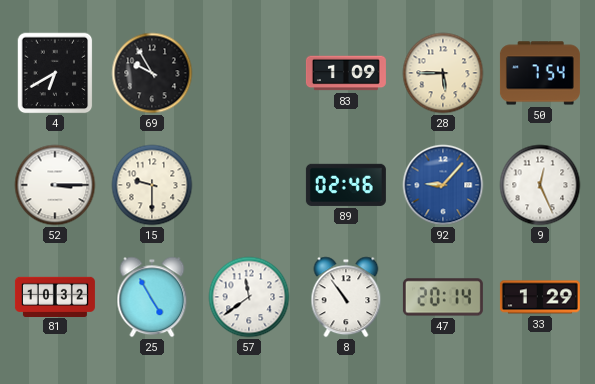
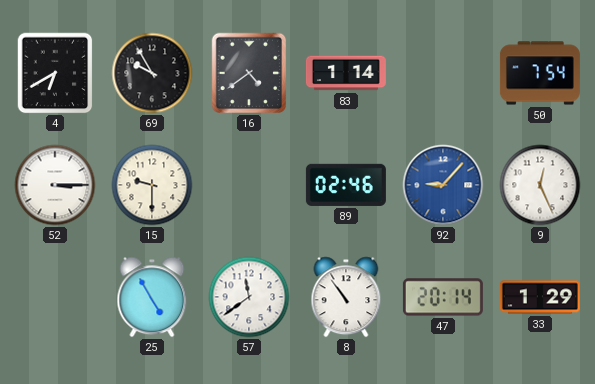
16: none -> 4:39 (249, 73)
83: 1:09 -> 1:14 (346, 73)
28: 5:45 -> none (443, 73)
81: 10:32 -> none (55, 296)
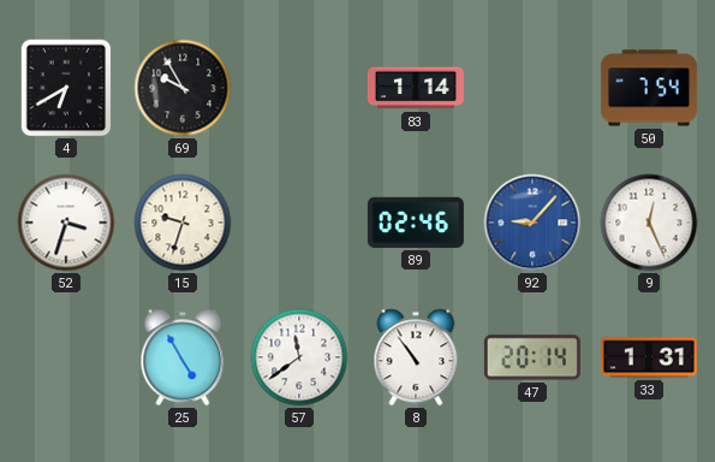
16: 4:39 -> none (249, 73)
52: 3:15 -> 3:33 (66, 223)
15: 9:30 -> 9:33 (183, 223)
33: 1:29 -> 1:31 (649, 357)
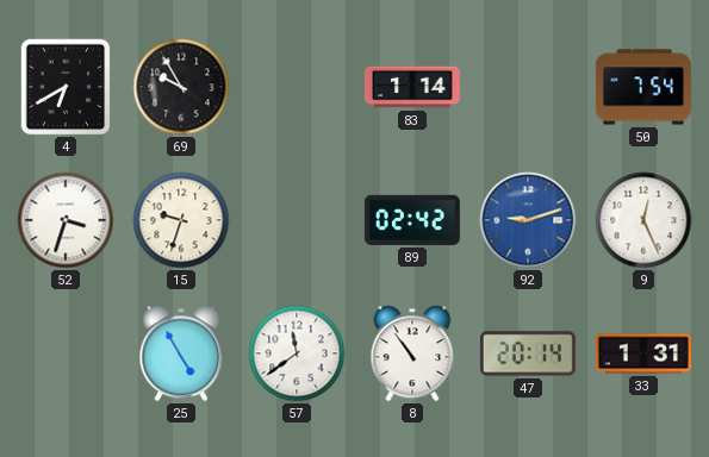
89: 02:46 -> 02:42 (412, 220)
92: 9:07 -> 9:12 (528, 220)
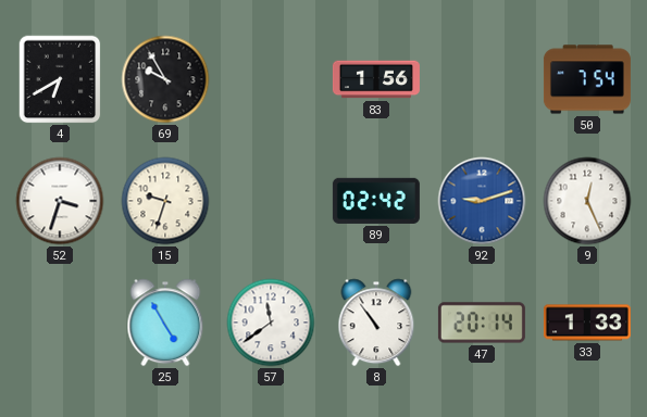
83: 1:14 -> 1:56 (376, 79)
33: 1:31 -> 1:33 (587, 323)
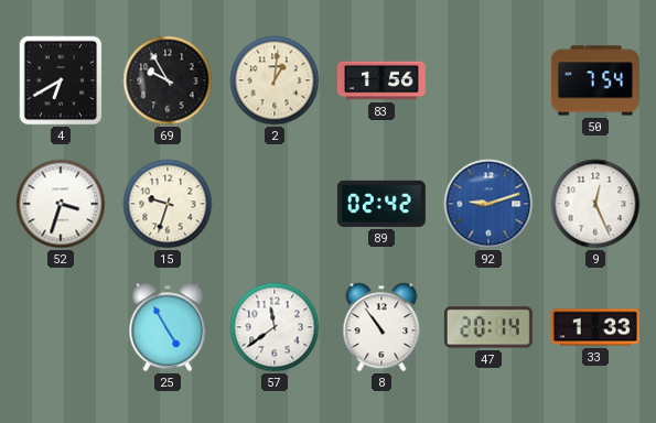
2: none -> 1:01 (275, 80)
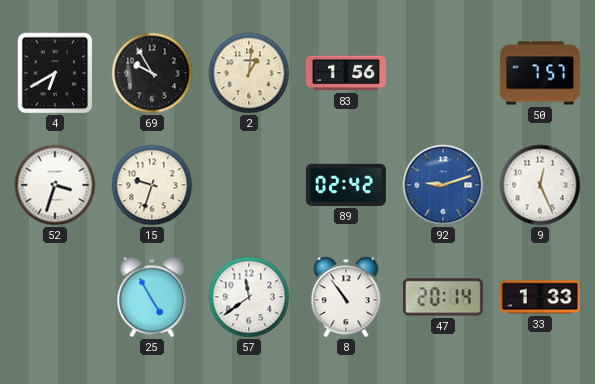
50: 7:54 -> 7:57 (540, 73)
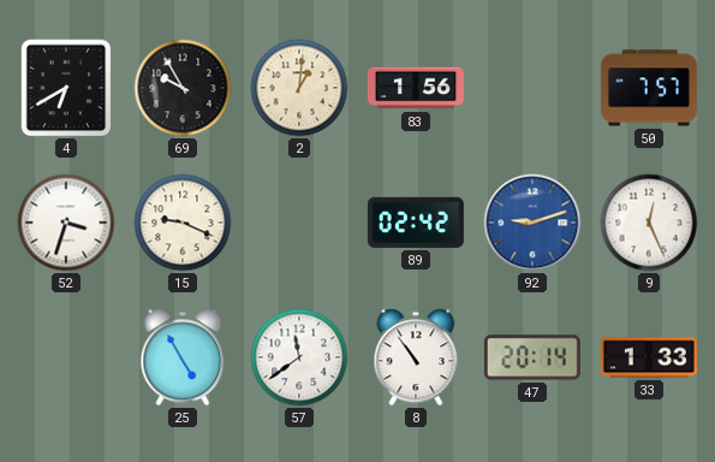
15: 9:33 -> 9:19 (183, 223)
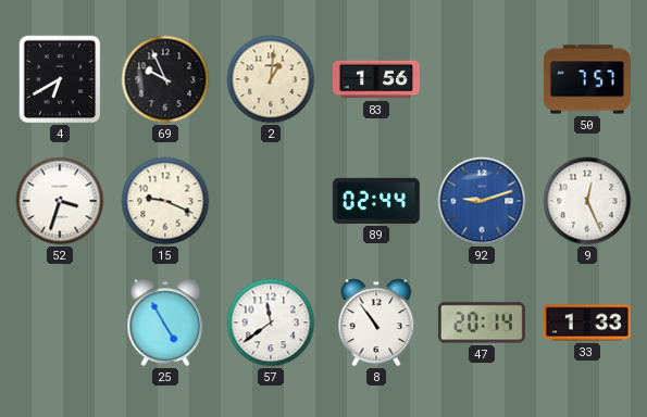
69: 9:55 -> 9:56 (165, 79)
89: 02:42 -> 02:44 (376, 201)
